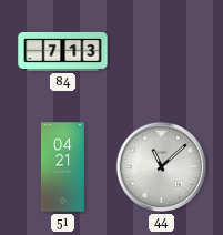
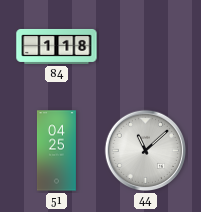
84: 7:13 -> 1:18 (57, 46)
51: 04:21 -> 04:25 (57, 151)
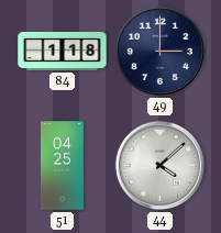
49: none -> 3:00 (161, 52)
44: 11:08 -> 4:08 (161, 166)
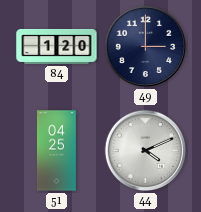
84: 1:18 -> 1:20 (57, 46)
44: 4:08 -> 4:11 (146, 151)
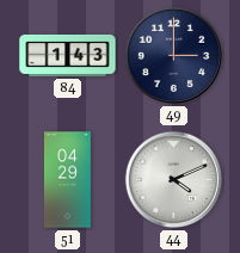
84: 1:20 -> 1:43 (68, 55)
51: 04:25 -> 04:29 (68, 180)
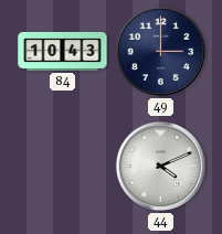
84: 1:43 -> 10:43 (63, 51)
51: 04:29 -> none (68, 180)
